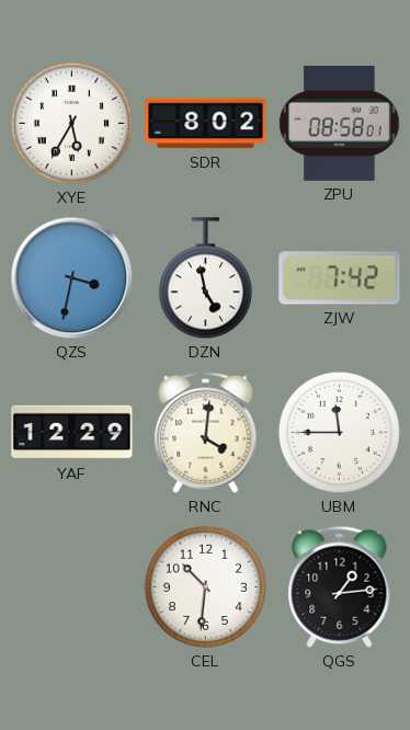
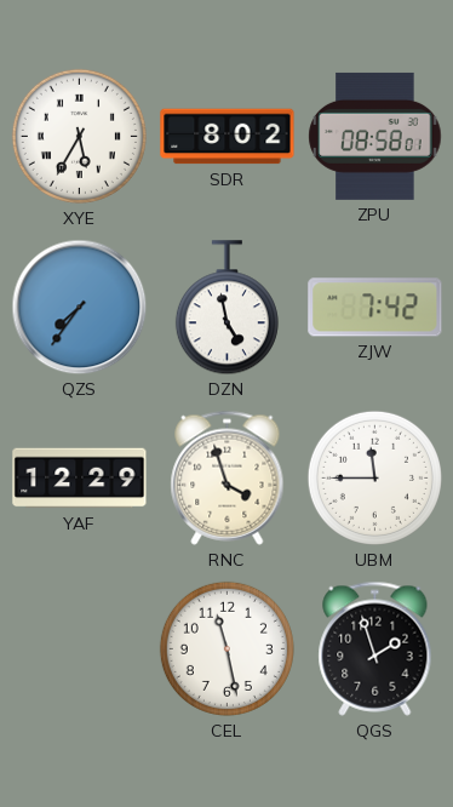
QZS: 3:32 -> 7:36 (80, 308)
RNC: 4:01 -> 3:57 (228, 477)
CEL: 10:31 -> 11:28 (226, 648)
QGS: 1:14 -> 1:57 (375, 648)
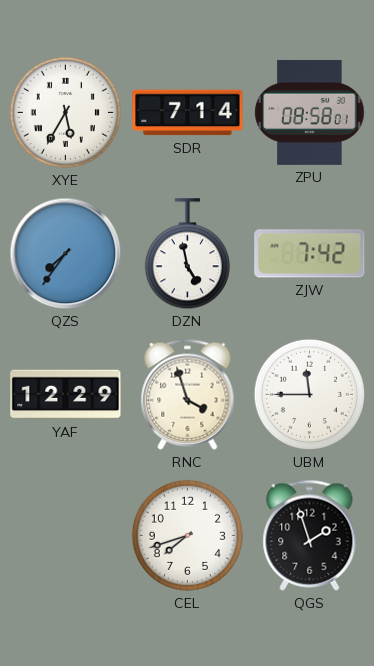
SDR: 8:02 -> 7:14 (188, 113)
CEL: 11:28 -> 7:42 (187, 535)
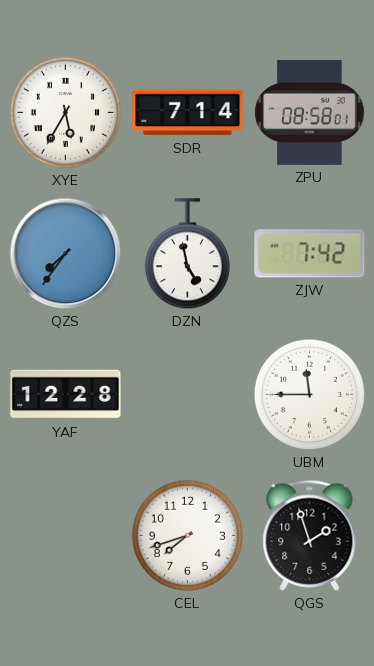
YAF: 12:29 -> 12:28 (66, 395)
RNC: 3:57 -> none (188, 394)
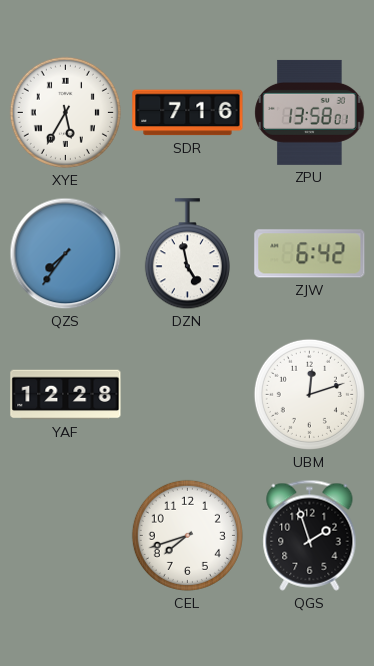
SDR: 7:14 -> 7:16 (188, 113)
ZPU: 08:58 -> 13:58 (310, 112)
ZJW: 7:42 -> 6:42 (310, 254)
UBM: 11:45 -> 12:12 (309, 394)
